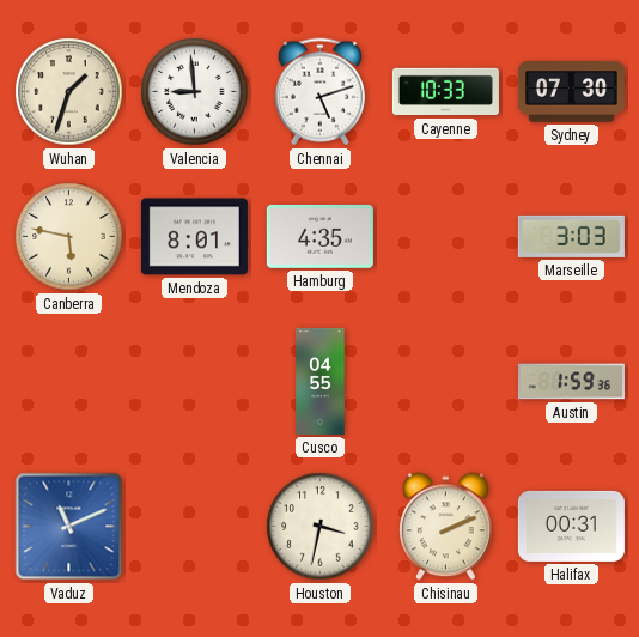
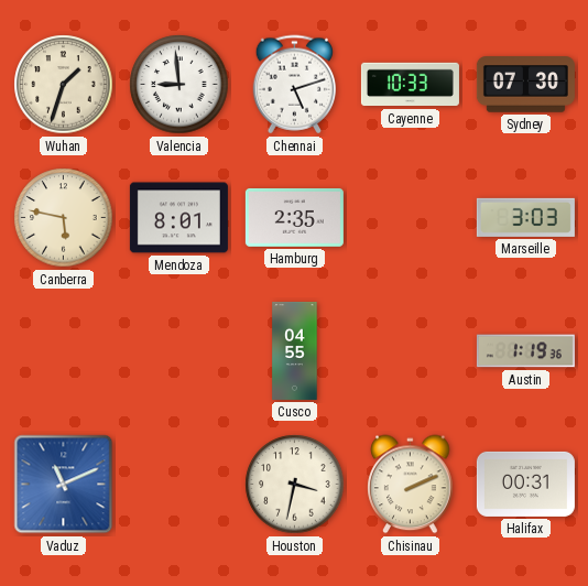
Hamburg: 4:35 -> 2:35 (294, 217)
Austin: 1:59 -> 1:19 (525, 351)
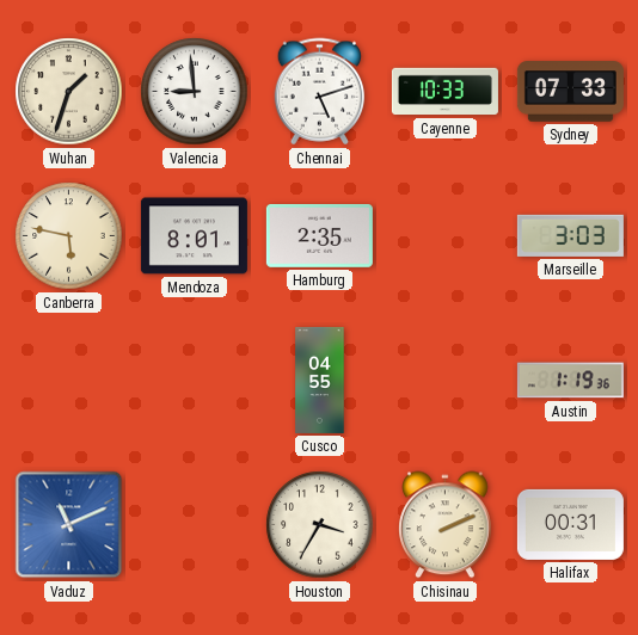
Sydney: 07:30 -> 07:33 (570, 92)
Houston: 3:32 -> 3:35 (320, 525)
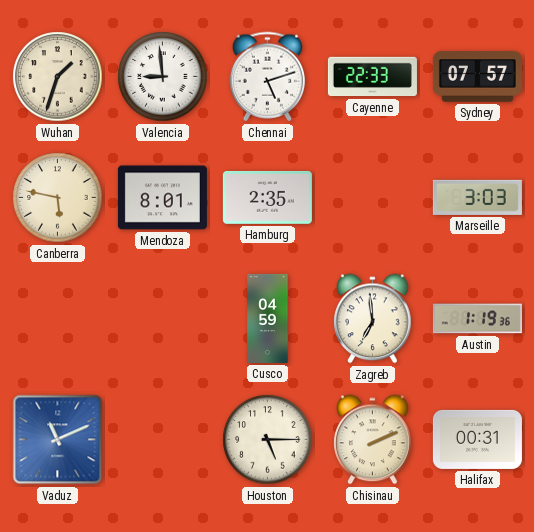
Cayenne: 10:33 -> 22:33 (372, 77)
Sydney: 07:33 -> 07:57 (477, 77)
Cusco: 04:55 -> 04:59 (268, 318)
Zagreb: none -> 6:59 (373, 319)
Houston: 3:35 -> 5:15 (268, 440)
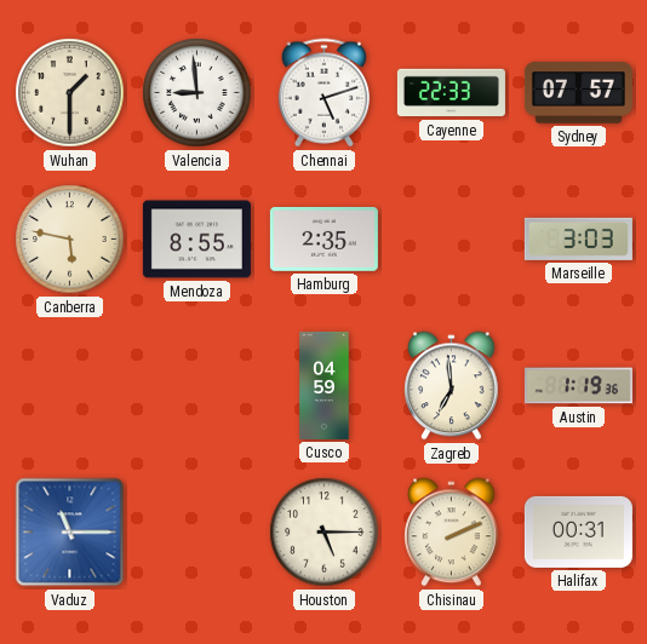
Wuhan: 1:33 -> 1:30 (70, 93)
Mendoza: 8:01 -> 8:55 (196, 240)
Vaduz: 11:11 -> 11:15 (70, 533)
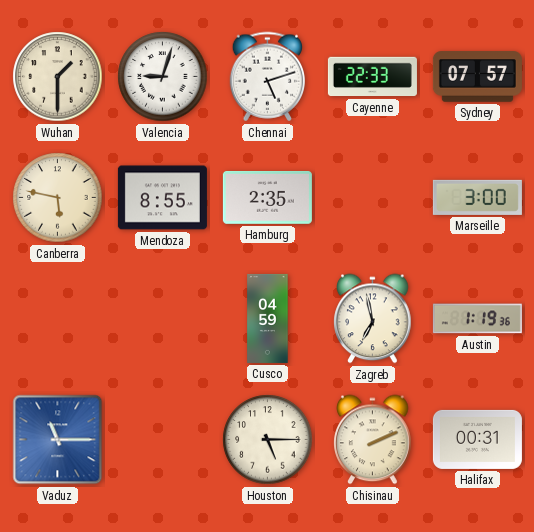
Valencia: 8:59 -> 9:03 (163, 77)
Marseille: 3:03 -> 3:00 (477, 197)
Zagreb: 6:59 -> 6:58 (373, 319)
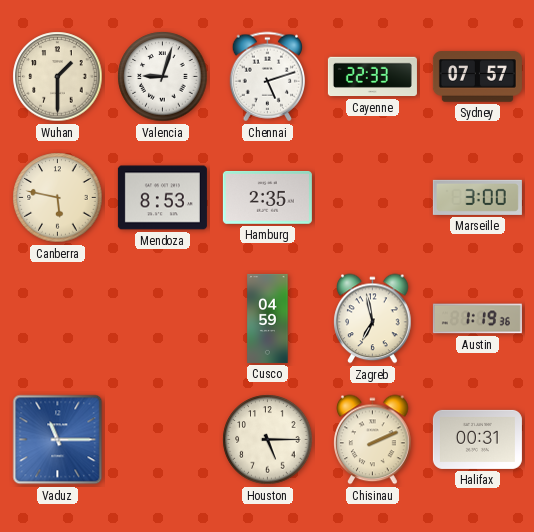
Mendoza: 8:55 -> 8:53 (162, 198)
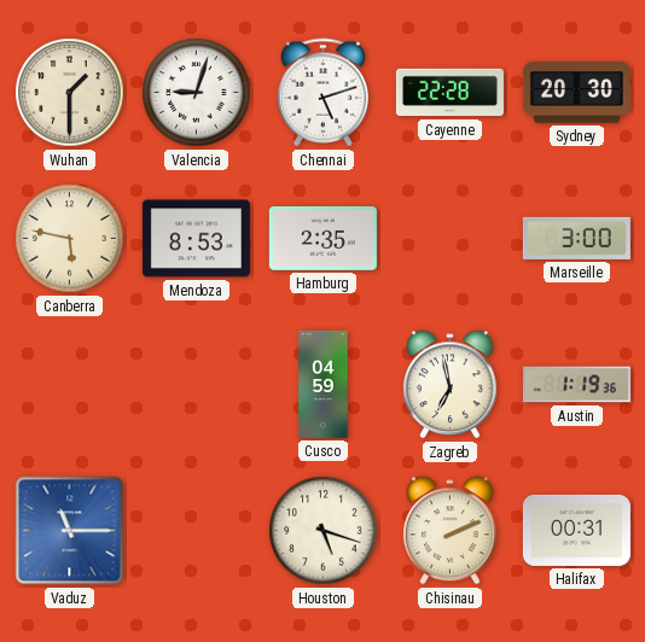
Cayenne: 22:33 -> 22:28 (449, 93)
Sydney: 07:57 -> 20:30 (576, 93)
Houston: 5:15 -> 5:18 (324, 531)
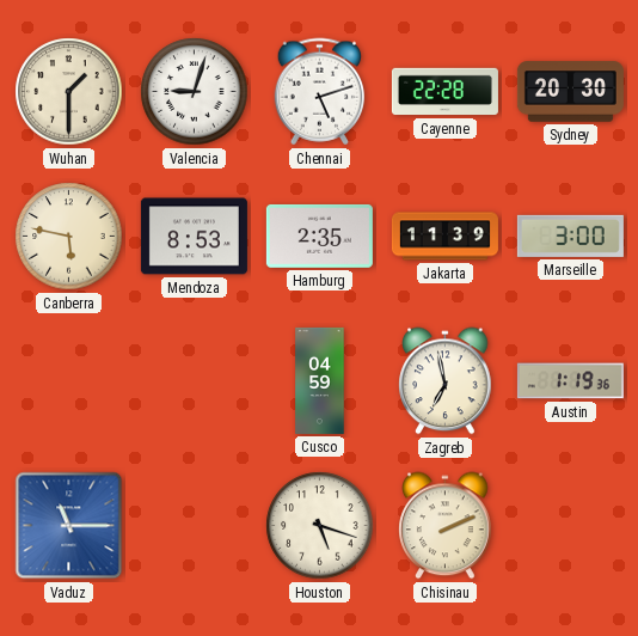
Jakarta: none -> 11:39 (444, 237)
Halifax: 00:31 -> none (576, 530)
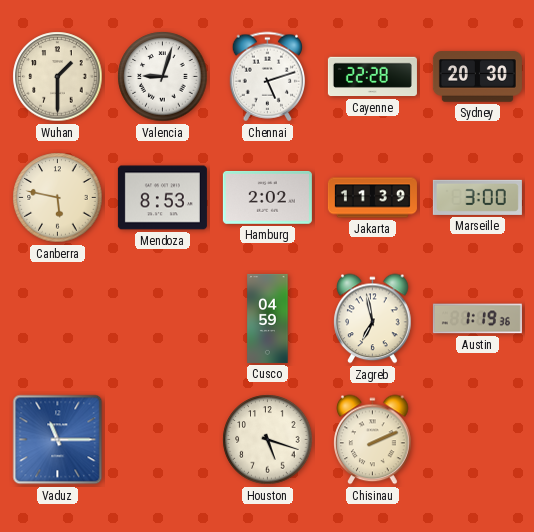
Hamburg: 2:35 -> 2:02 (267, 197)
